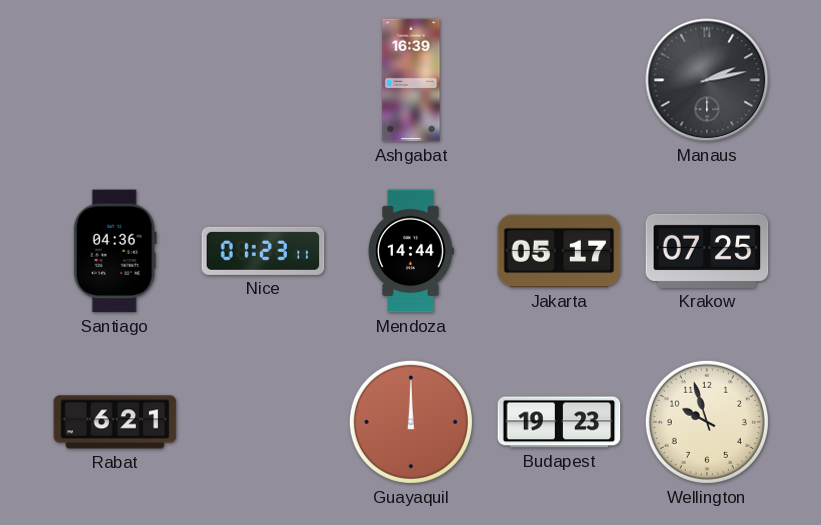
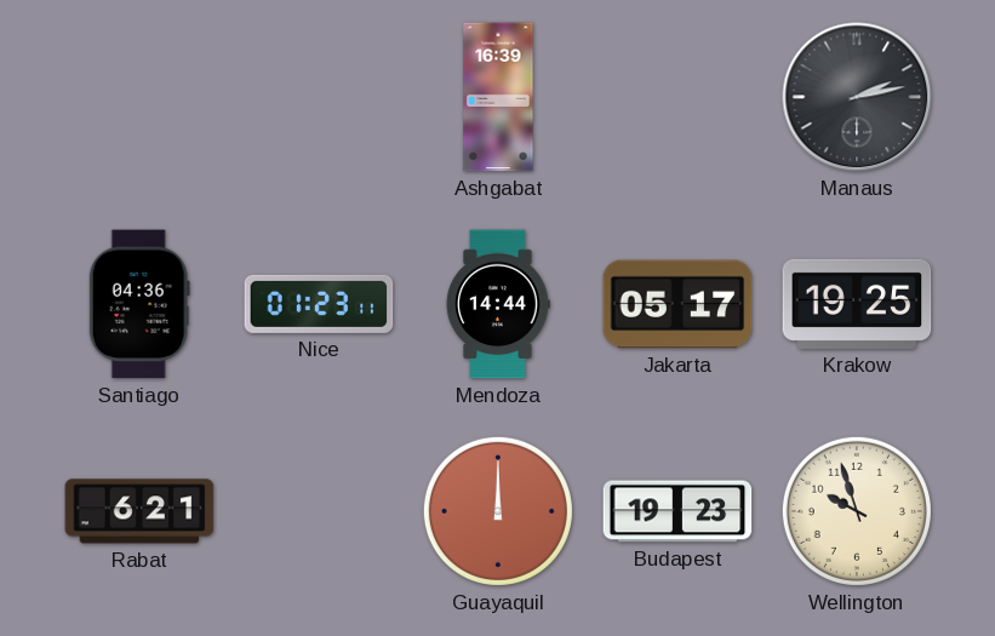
Krakow: 07:25 -> 19:25 (857, 304)
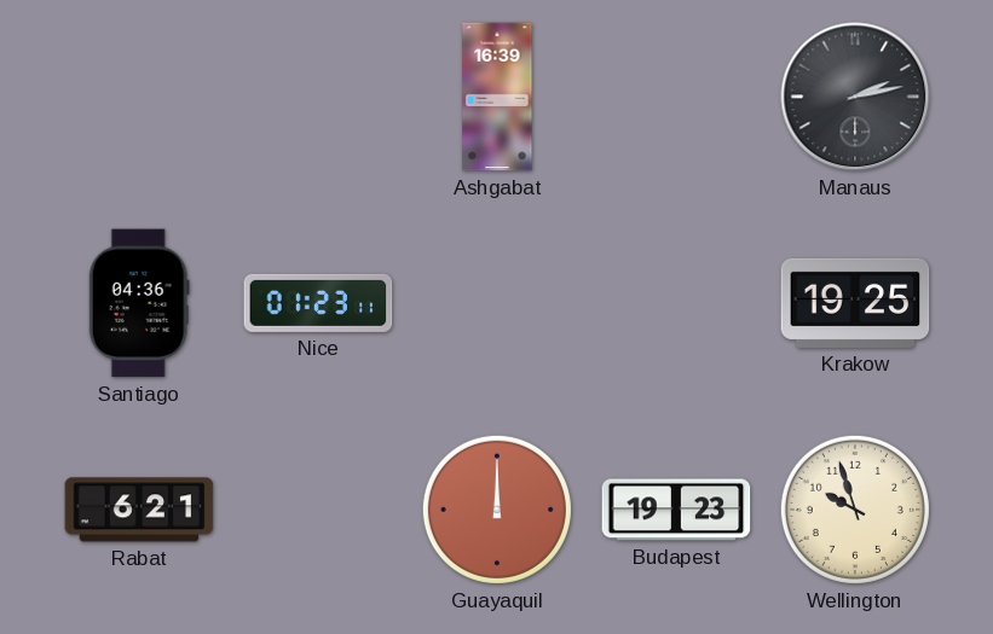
Mendoza: 14:44 -> none (498, 304)
Jakarta: 05:17 -> none (677, 304)
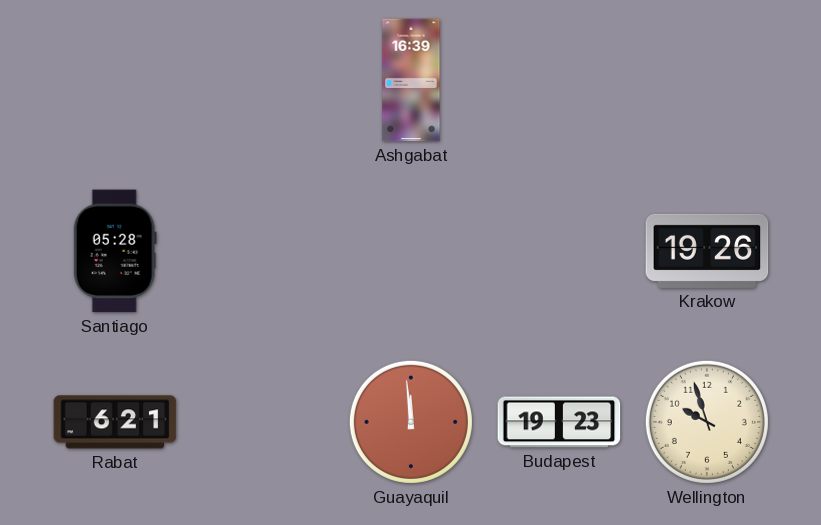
Manaus: 2:13 -> none (855, 97)
Santiago: 04:36 -> 05:28 (115, 251)
Nice: 01:23 -> none (318, 303)
Krakow: 19:25 -> 19:26 (707, 251)
Guayaquil: 12:00 -> 11:59 (411, 422)
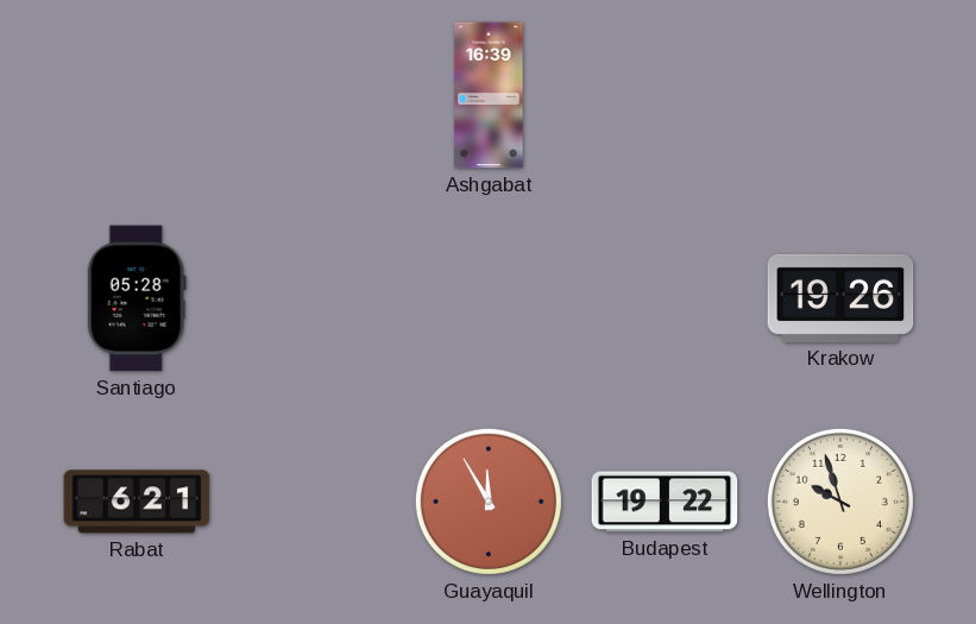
Guayaquil: 11:59 -> 11:55 (489, 502)
Budapest: 19:23 -> 19:22 (665, 502)
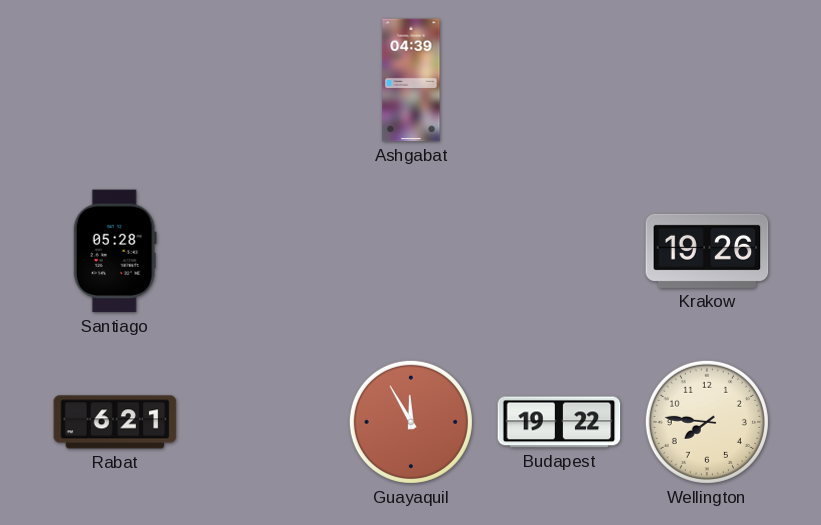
Ashgabat: 16:39 -> 04:39 (411, 80)
Wellington: 9:57 -> 7:46 (707, 422)
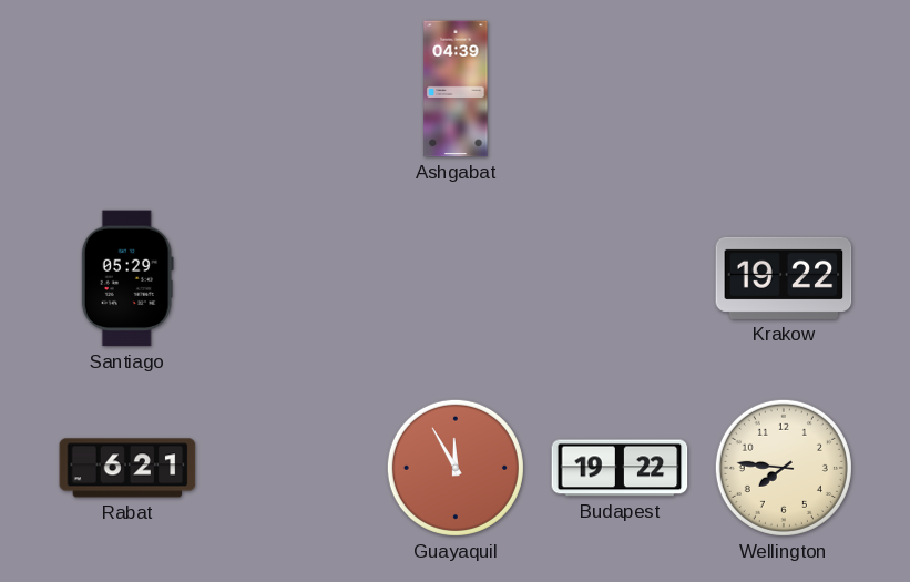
Santiago: 05:28 -> 05:29 (127, 278)
Krakow: 19:26 -> 19:22 (784, 278)
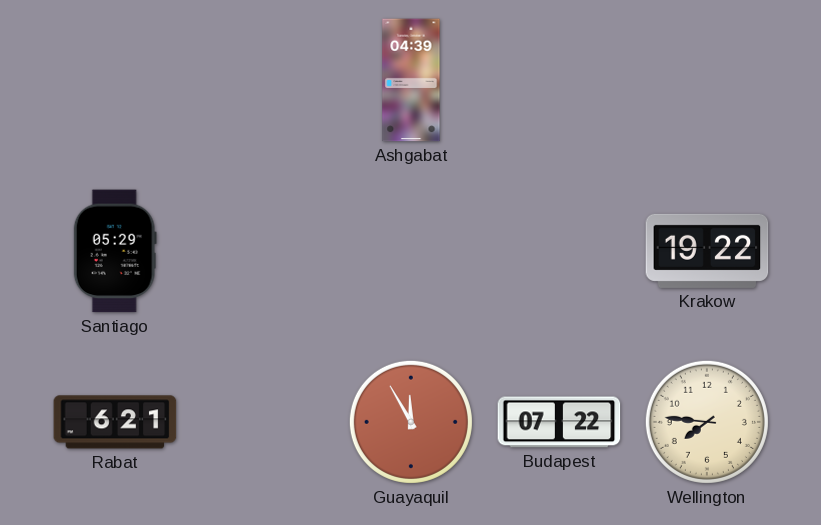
Budapest: 19:22 -> 07:22 (559, 422)
